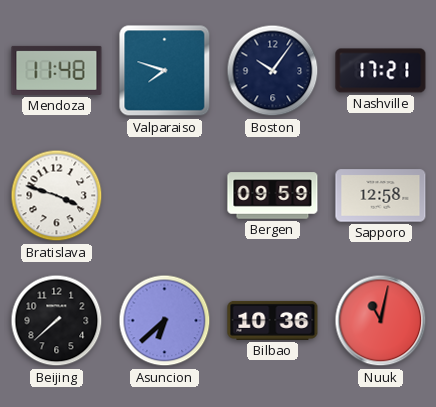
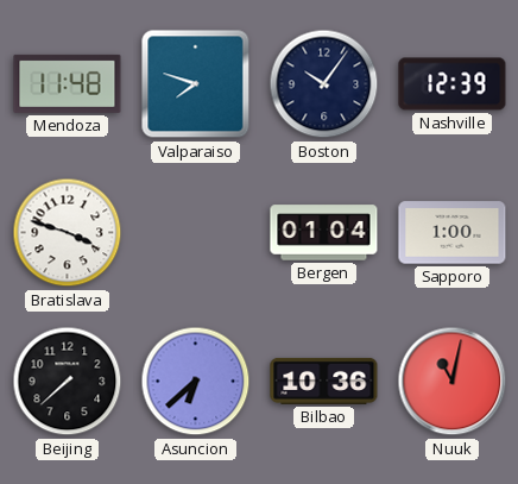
Nashville: 17:21 -> 12:39 (453, 84)
Bergen: 09:59 -> 01:04 (324, 233)
Sapporo: 12:58 -> 1:00 (453, 233)
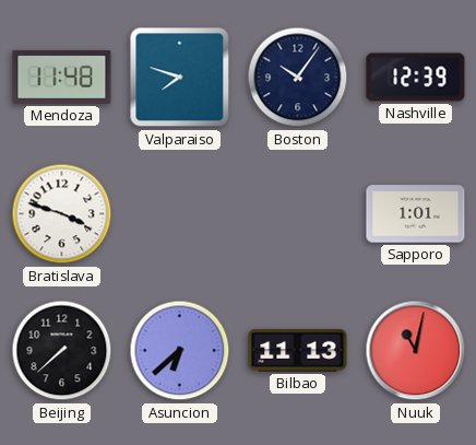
Bergen: 01:04 -> none (324, 233)
Sapporo: 1:00 -> 1:01 (416, 214)
Bilbao: 10:36 -> 11:13 (298, 350)
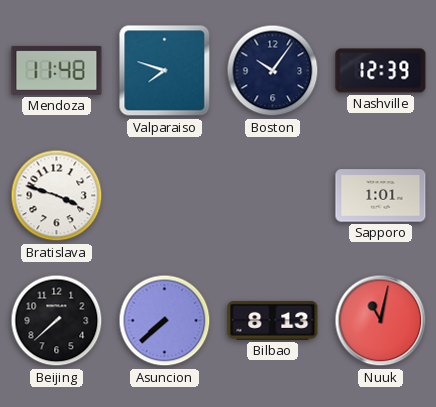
Asuncion: 6:38 -> 7:38 (165, 321)
Bilbao: 11:13 -> 8:13 (273, 320)
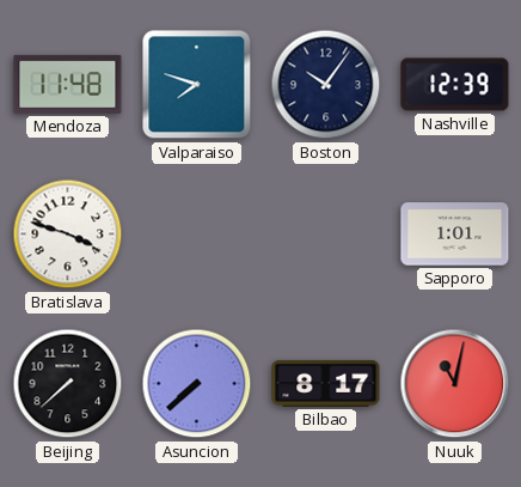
Bilbao: 8:13 -> 8:17 (326, 383)
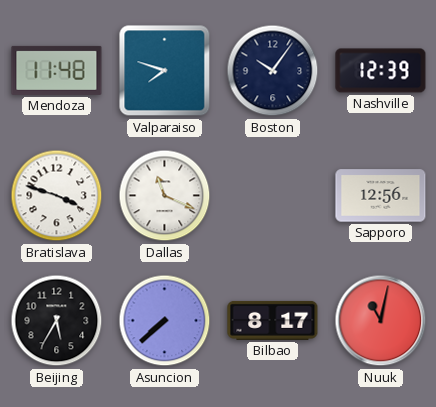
Dallas: none -> 11:19 (165, 196)
Sapporo: 1:01 -> 12:56 (381, 196)
Beijing: 7:38 -> 5:35 (57, 321)
